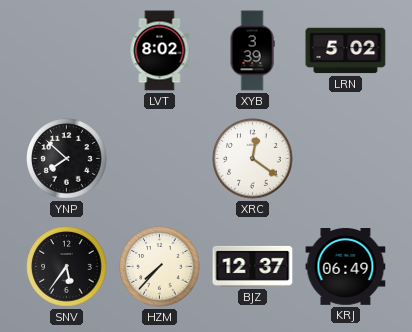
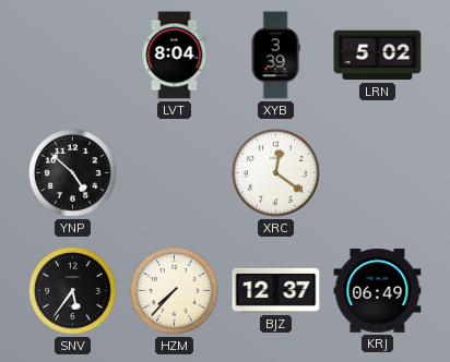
LVT: 8:02 -> 8:04 (175, 56)
YNP: 7:52 -> 4:52 (73, 173)
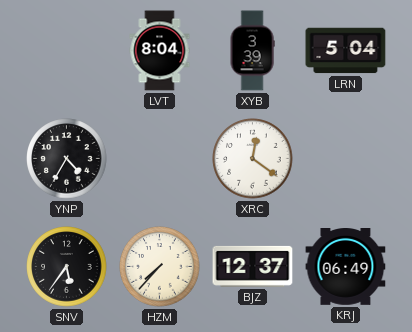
LRN: 5:02 -> 5:04 (346, 51)
YNP: 4:52 -> 4:35 (67, 159)
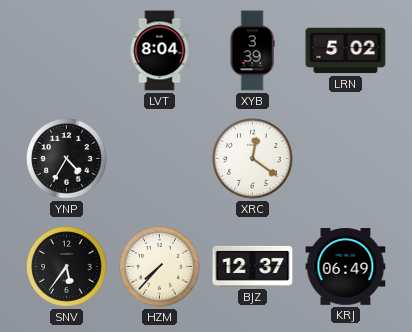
LRN: 5:04 -> 5:02 (346, 51)
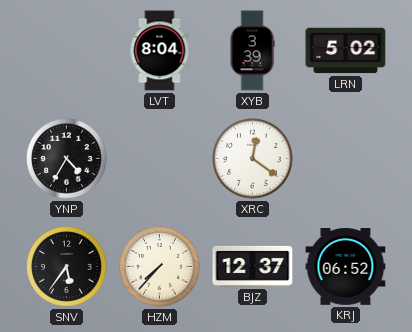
KRJ: 06:49 -> 06:52 (346, 267)
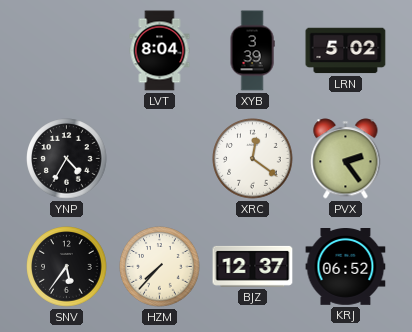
PVX: none -> 2:24 (346, 159)
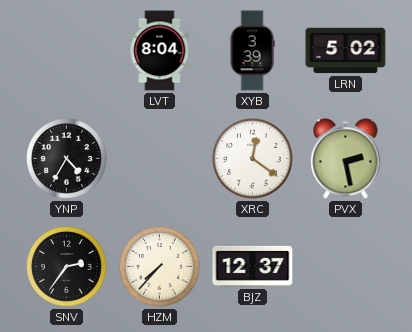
PVX: 2:24 -> 2:28 (346, 159)
SNV: 5:36 -> 2:36 (67, 267)
KRJ: 06:52 -> none (346, 267)
